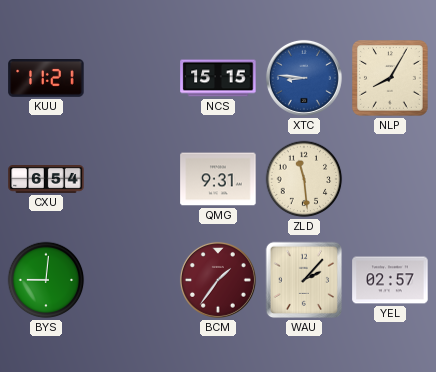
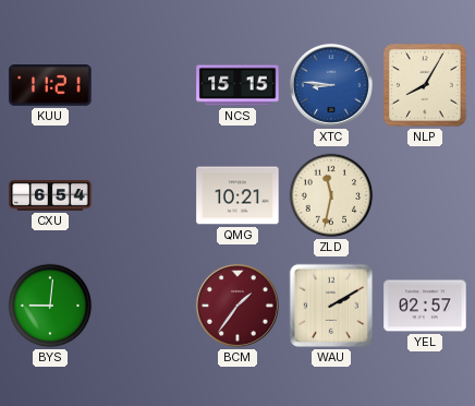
QMG: 9:31 -> 10:21 (237, 195)
ZLD: 11:29 -> 11:32 (331, 195)
WAU: 2:07 -> 2:10 (331, 306)
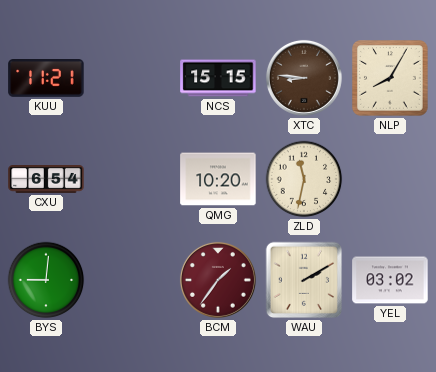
XTC dial: blue -> brown (304, 78)
QMG: 10:21 -> 10:20 (218, 179)
YEL: 02:57 -> 03:02 (390, 280)
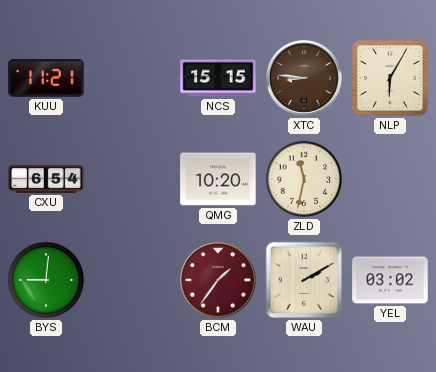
NLP: 8:05 -> 6:05 (391, 79)
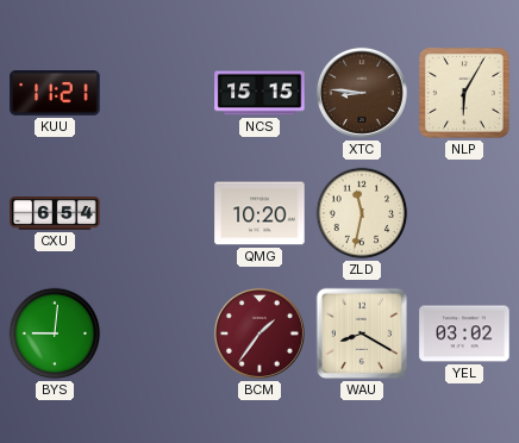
WAU: 2:10 -> 8:20 (362, 333)
